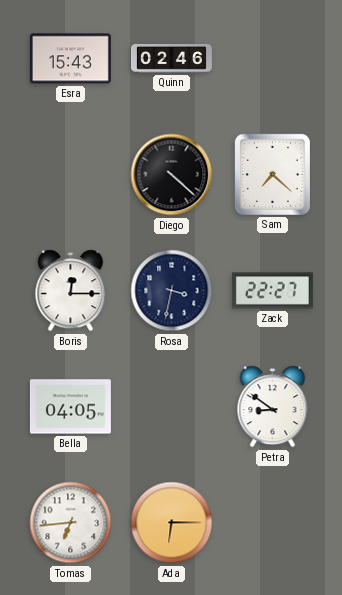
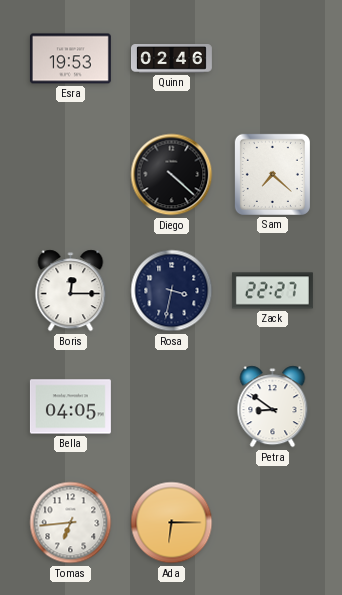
Esra: 15:43 -> 19:53 (70, 59)
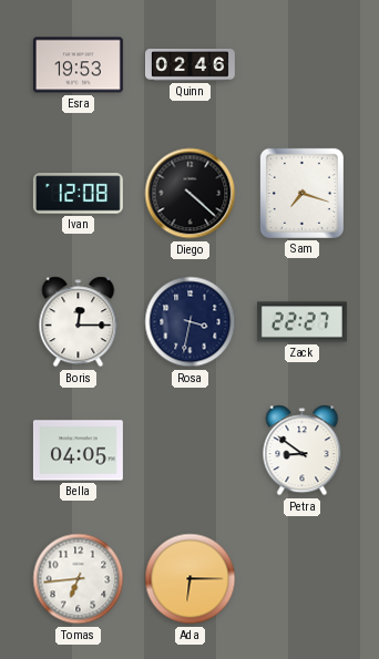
Ivan: none -> 12:08 (78, 194)
Sam: 7:22 -> 7:18 (301, 193)
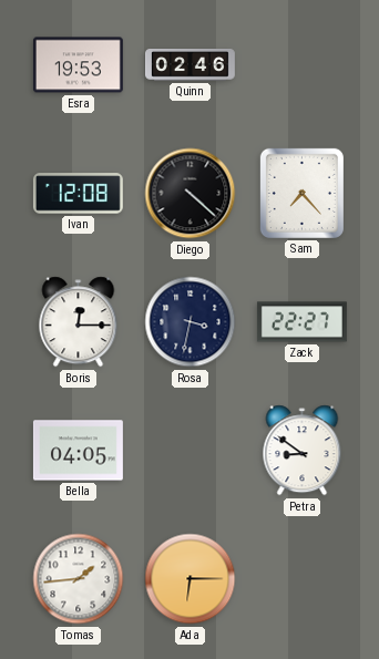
Sam: 7:18 -> 7:23 (301, 193)
Tomas: 6:44 -> 1:44 (79, 579)
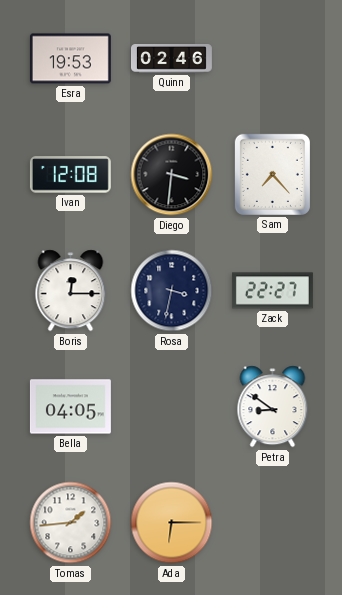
Diego: 4:22 -> 3:31 (172, 175)
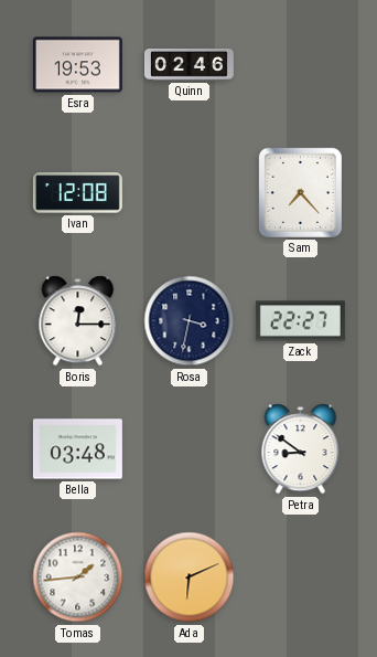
Diego: 3:31 -> none (172, 175)
Bella: 04:05 -> 03:48 (77, 449)
Ada: 6:15 -> 6:11 (190, 577)
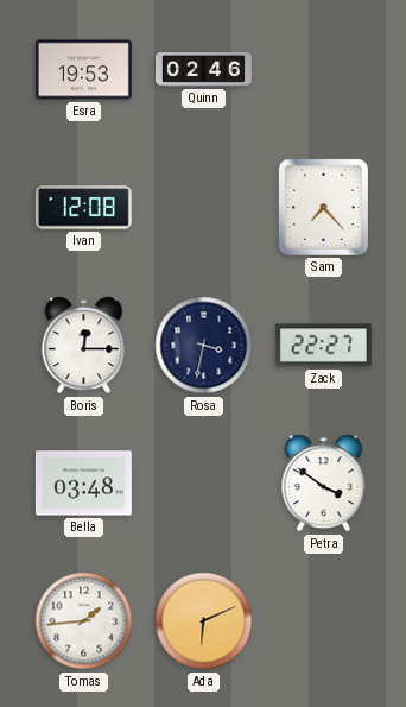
Petra: 8:51 -> 3:51 (324, 484)
